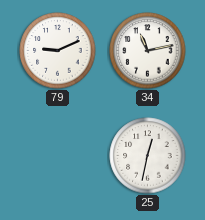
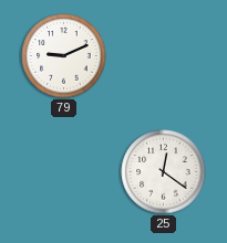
34: 11:13 -> none (148, 51)
25: 12:32 -> 12:21 (164, 172)
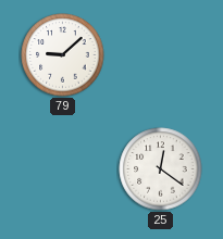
79: 9:11 -> 9:08 (63, 55)
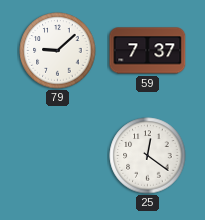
59: none -> 7:37 (148, 51)
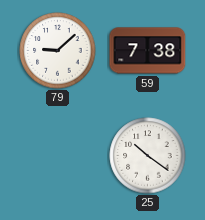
59: 7:37 -> 7:38 (148, 51)
25: 12:21 -> 10:21 (148, 156)
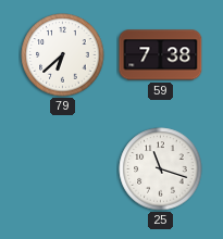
79: 9:08 -> 6:38 (63, 55)
25: 10:21 -> 11:18 (161, 169)
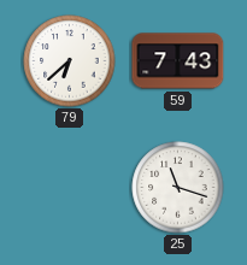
59: 7:38 -> 7:43 (178, 61)
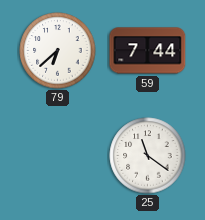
59: 7:43 -> 7:44 (148, 51)
25: 11:18 -> 11:21 (148, 156)
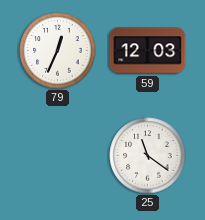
79: 6:38 -> 12:34 (58, 51)
59: 7:44 -> 12:03 (148, 51)
